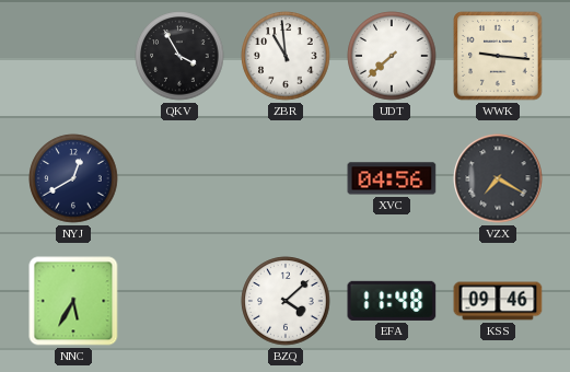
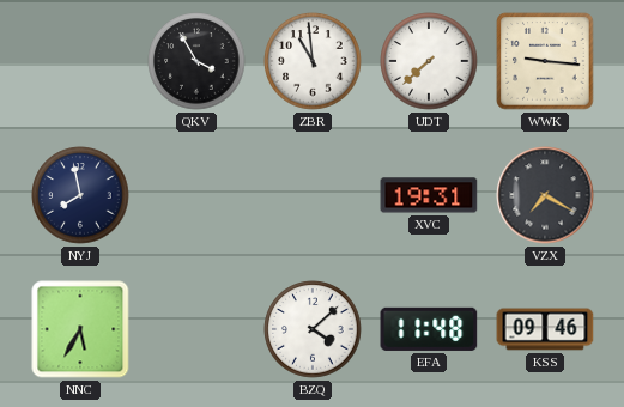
NYJ: 12:40 -> 7:58 (80, 195)
XVC: 04:56 -> 19:31 (429, 195)
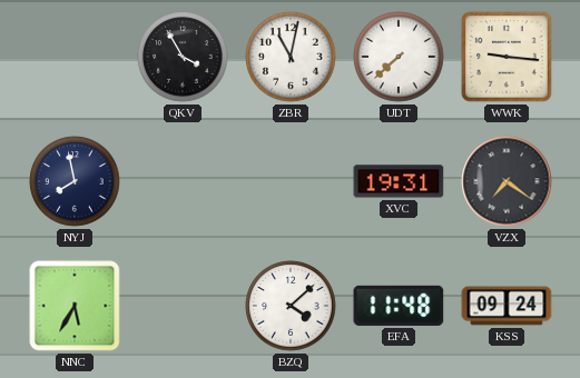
ZBR: 10:59 -> 11:02 (291, 57)
VZX: 7:20 -> 7:21 (507, 181)
KSS: 09:46 -> 09:24 (507, 306)
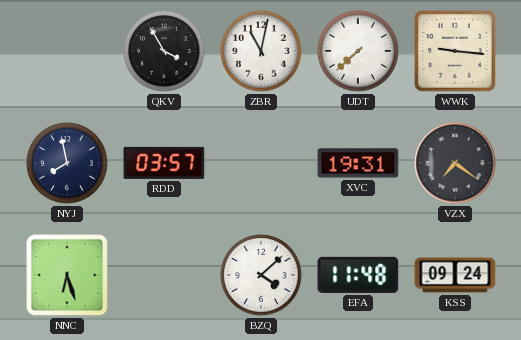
RDD: none -> 03:57 (164, 163)
NNC: 5:35 -> 6:27 (67, 275)
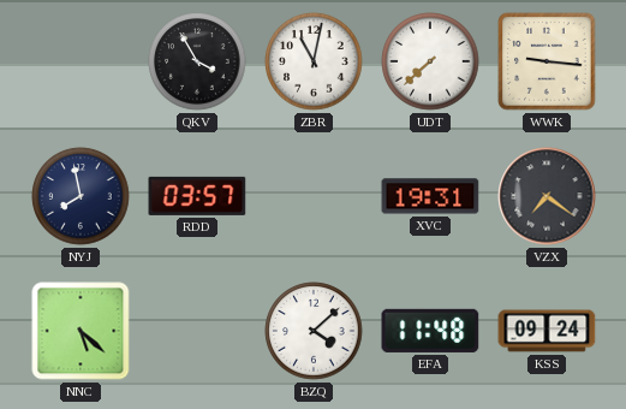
NNC: 6:27 -> 5:22 (81, 331)
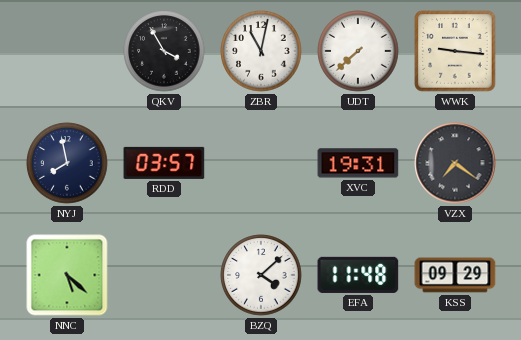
KSS: 09:24 -> 09:29 (455, 275)
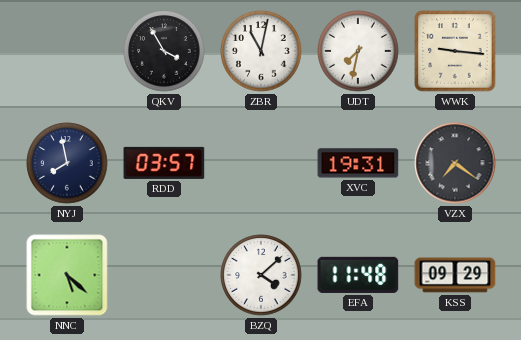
UDT: 7:38 -> 7:32 (358, 51)
